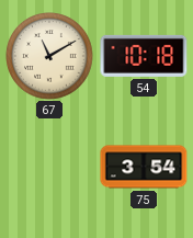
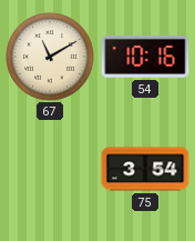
54: 10:18 -> 10:16 (145, 57)
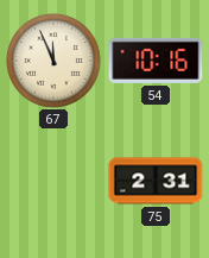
67: 11:10 -> 11:56 (53, 61)
75: 3:54 -> 2:31 (156, 181)
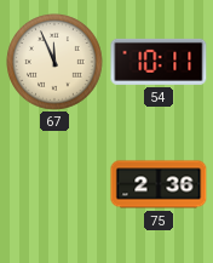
54: 10:16 -> 10:11 (159, 62)
75: 2:31 -> 2:36 (159, 184)
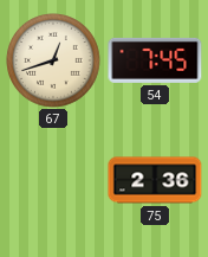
67: 11:56 -> 12:42 (53, 60)
54: 10:11 -> 7:45 (155, 60)
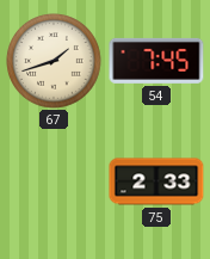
67: 12:42 -> 1:42 (54, 61)
75: 2:36 -> 2:33 (156, 181)
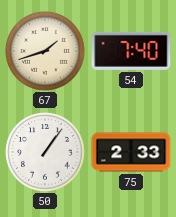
54: 7:45 -> 7:40 (131, 51)
50: none -> 1:06 (45, 152)
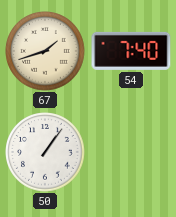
75: 2:33 -> none (131, 152)
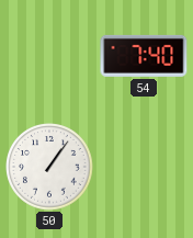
67: 1:42 -> none (45, 51)
